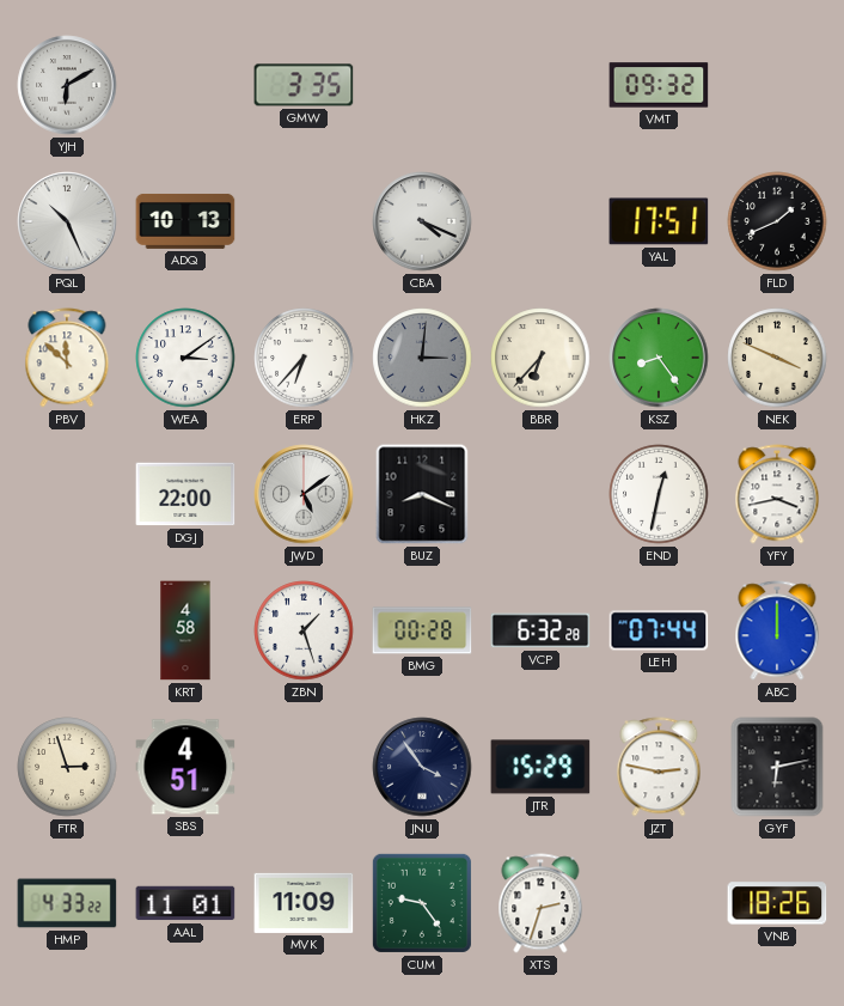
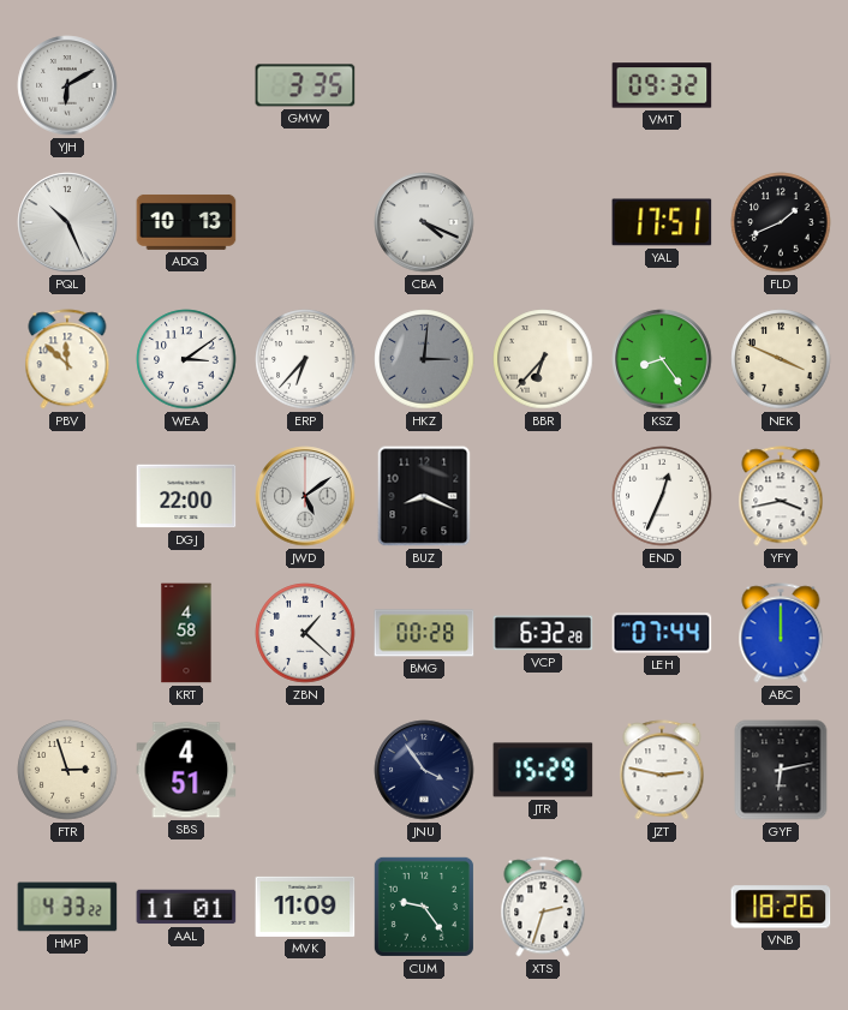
END: 12:32 -> 12:34 (662, 496)
ZBN: 1:27 -> 1:22 (305, 633)
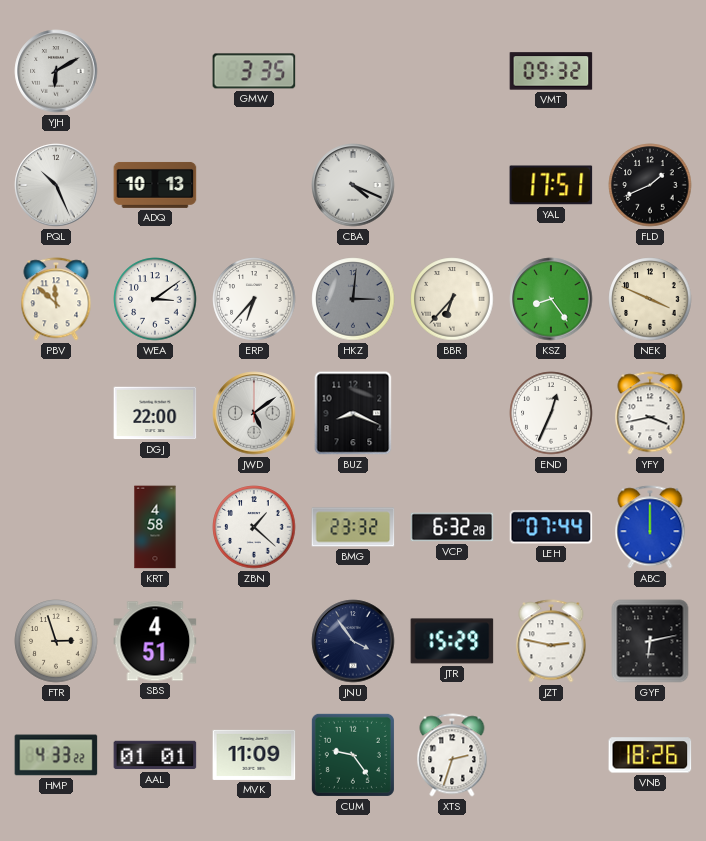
BMG: 00:28 -> 23:32 (353, 527)
AAL: 11:01 -> 01:01 (155, 755)
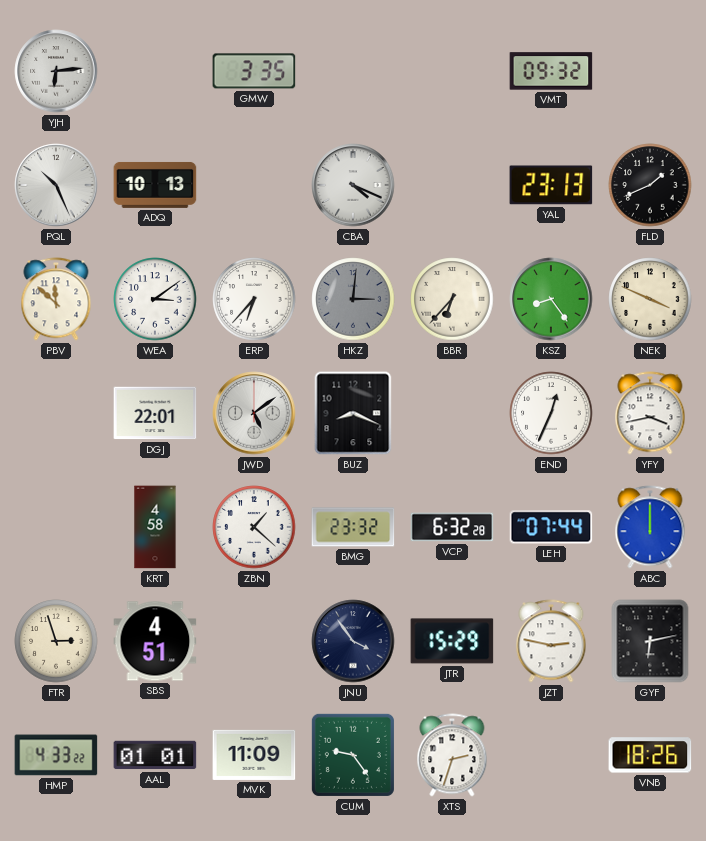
YJH: 6:10 -> 6:14 (56, 71)
YAL: 17:51 -> 23:13 (551, 185)
DGJ: 22:00 -> 22:01 (155, 413)
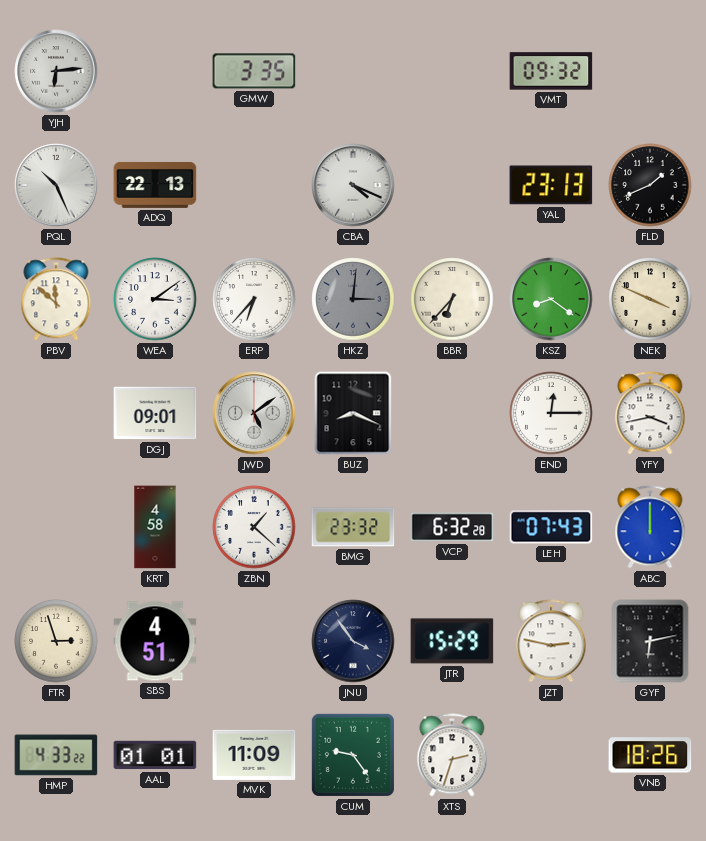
ADQ: 10:13 -> 22:13 (155, 185)
KSZ: 8:24 -> 8:21 (551, 299)
DGJ: 22:01 -> 09:01 (155, 413)
END: 12:34 -> 12:15 (551, 413)
LEH: 07:44 -> 07:43 (551, 527)
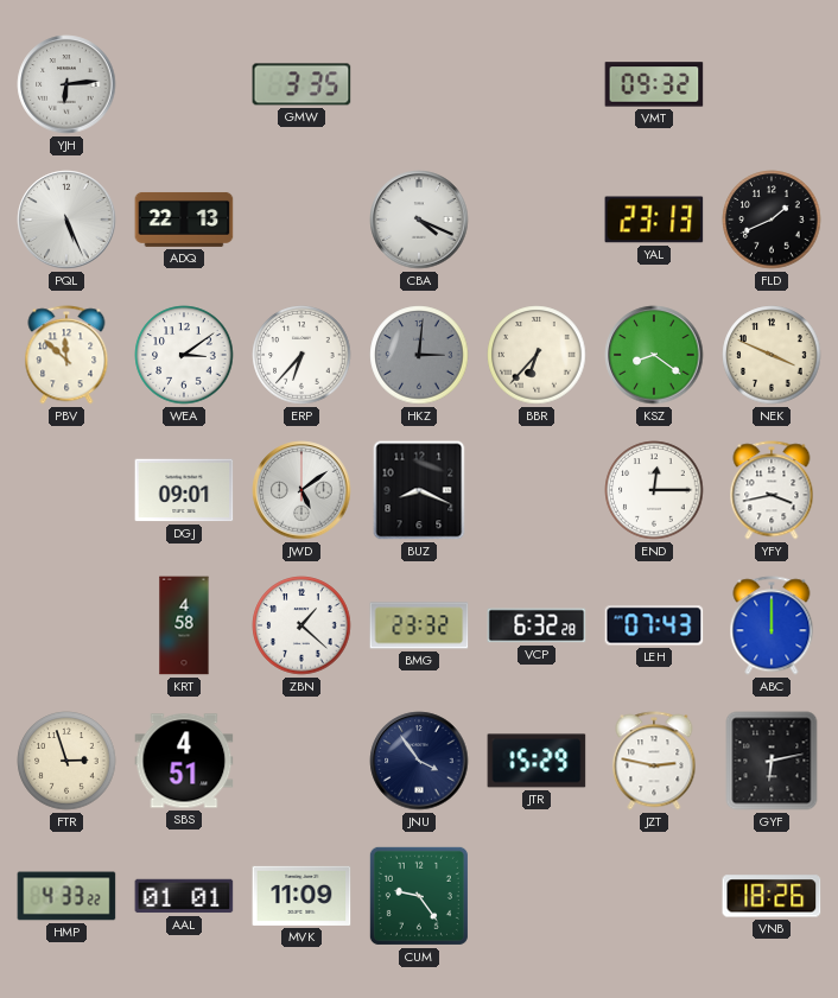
PQL: 10:26 -> 5:26 (66, 220)
XTS: 2:33 -> none (452, 755)
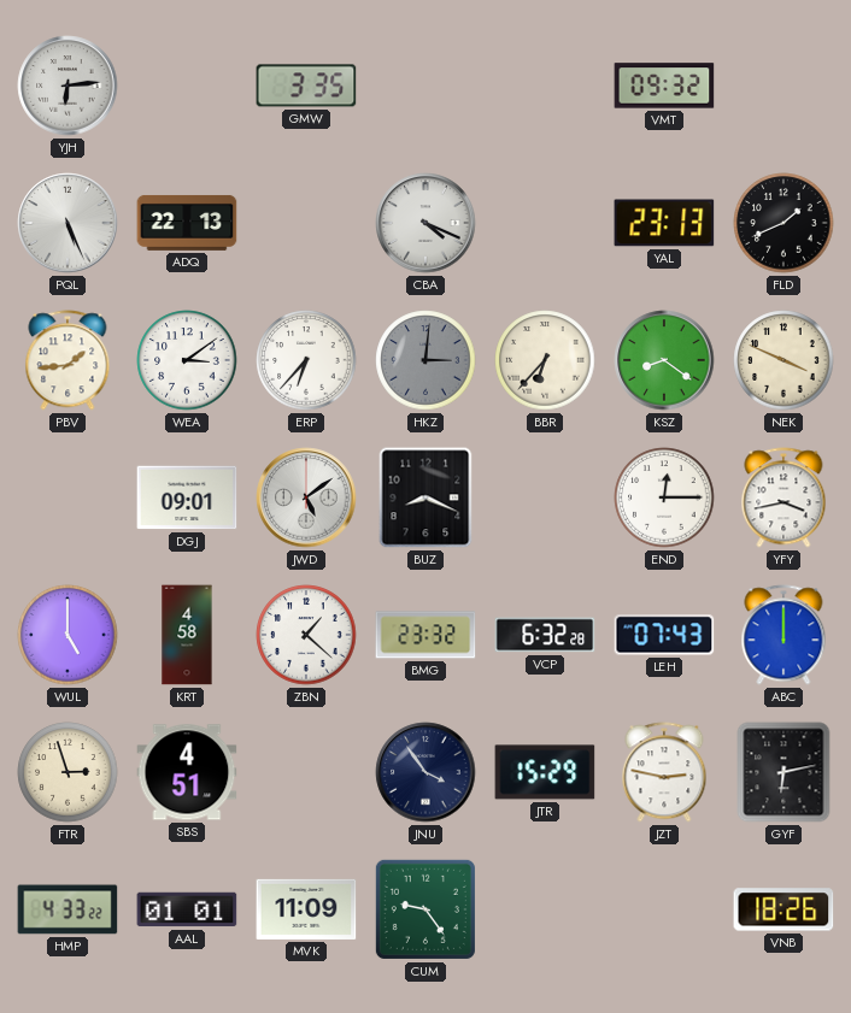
PBV: 11:52 -> 1:44 (68, 360)
WUL: none -> 5:00 (68, 635)
